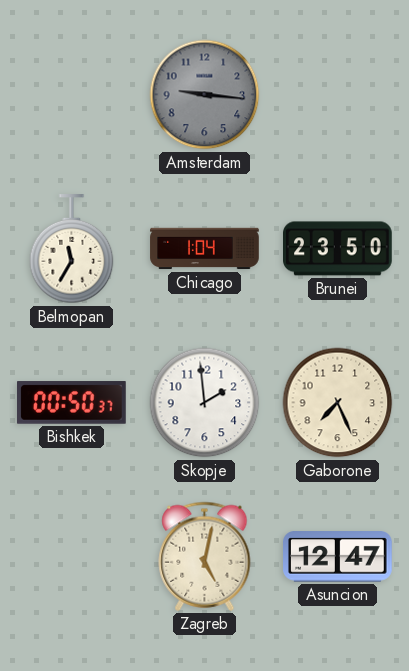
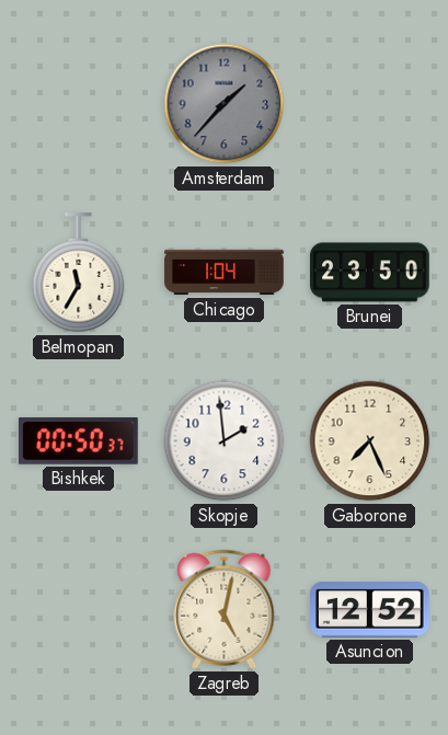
Amsterdam: 9:16 -> 1:37 (225, 104)
Asuncion: 12:47 -> 12:52 (370, 610)
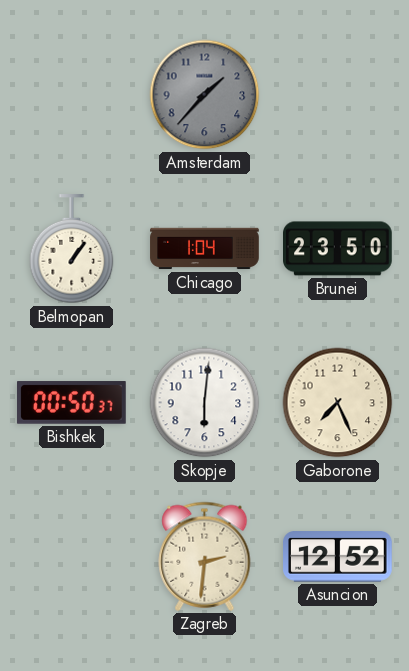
Belmopan: 11:35 -> 1:06 (72, 249)
Skopje: 1:59 -> 6:01 (205, 403)
Zagreb: 5:02 -> 2:31 (205, 556)
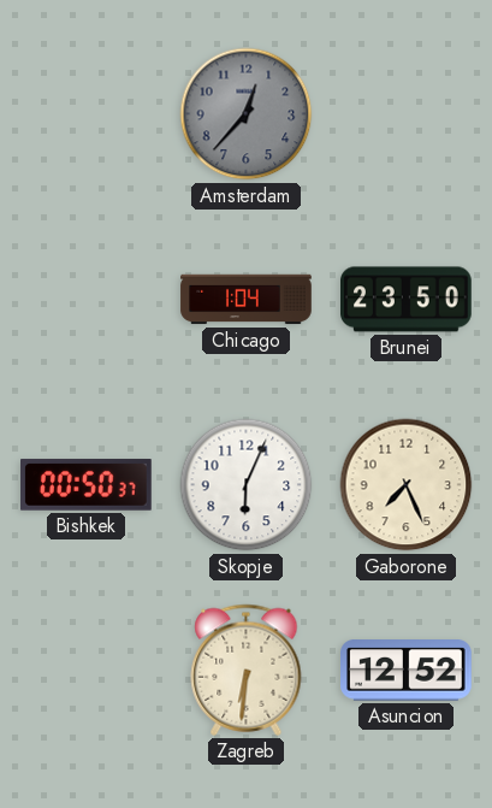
Amsterdam: 1:37 -> 12:37 (247, 114)
Belmopan: 1:06 -> none (72, 249)
Skopje: 6:01 -> 6:04 (247, 485)
Zagreb: 2:31 -> 6:31 (247, 670)
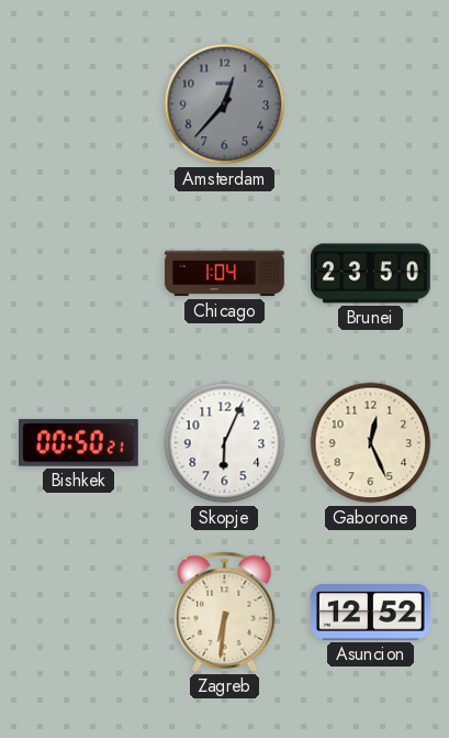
Bishkek: 00:50:37 -> 00:50:21 (79, 443)
Gaborone: 7:26 -> 12:26 (371, 443)
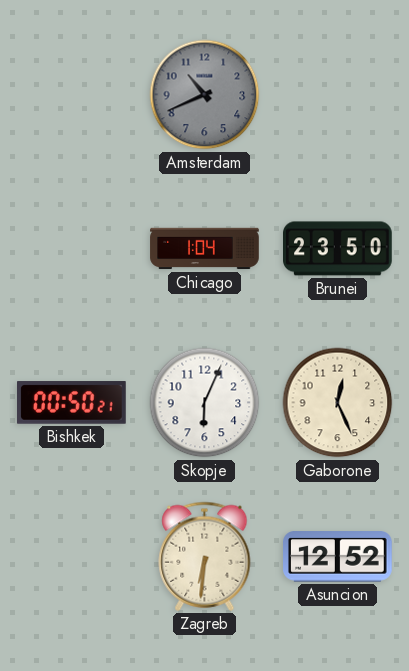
Amsterdam: 12:37 -> 10:41 (205, 95)
